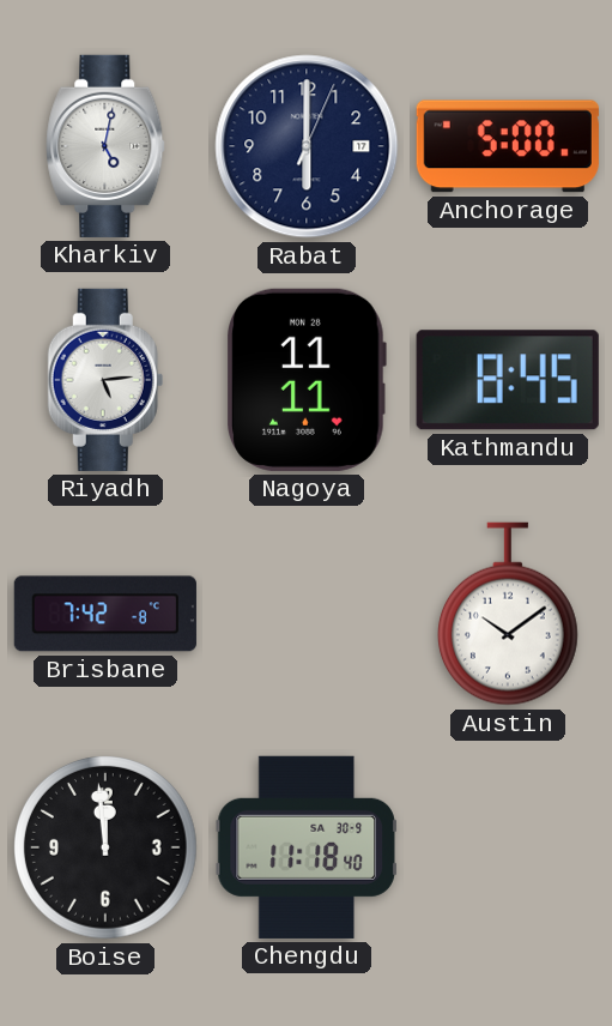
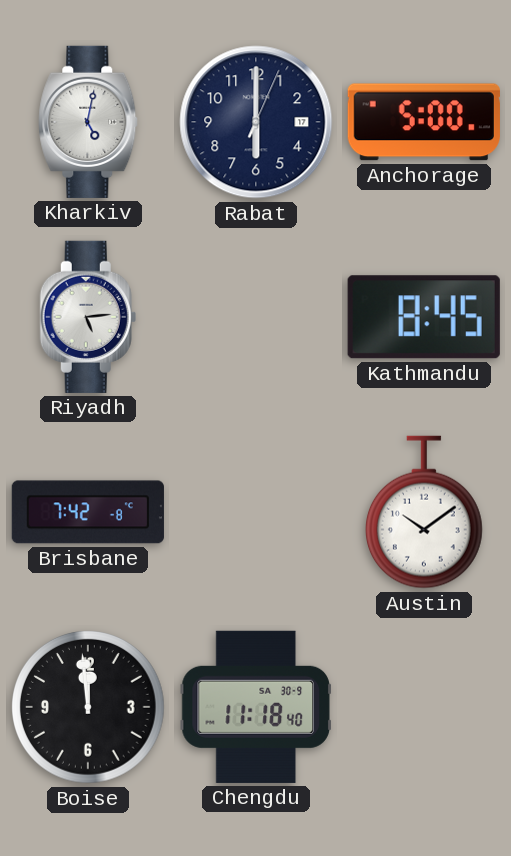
Nagoya: 11:11 -> none (307, 380)
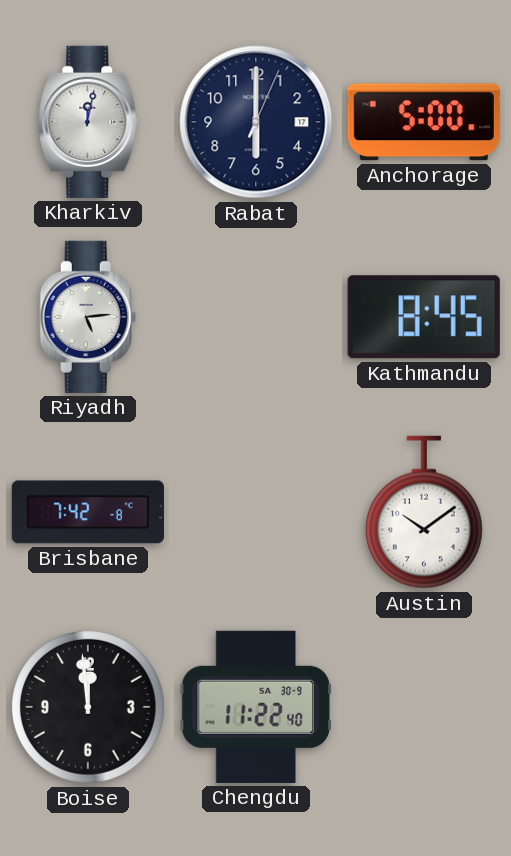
Kharkiv: 5:02 -> 12:02 (88, 122)
Chengdu: 11:18 -> 11:22 (256, 707)
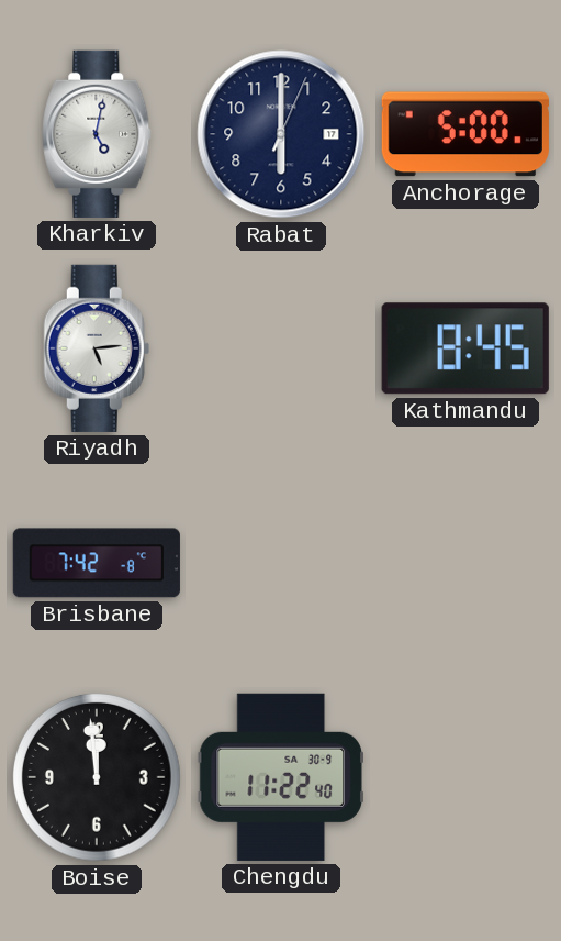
Kharkiv: 12:02 -> 5:02 (97, 134)
Austin: 10:09 -> none (424, 512)
